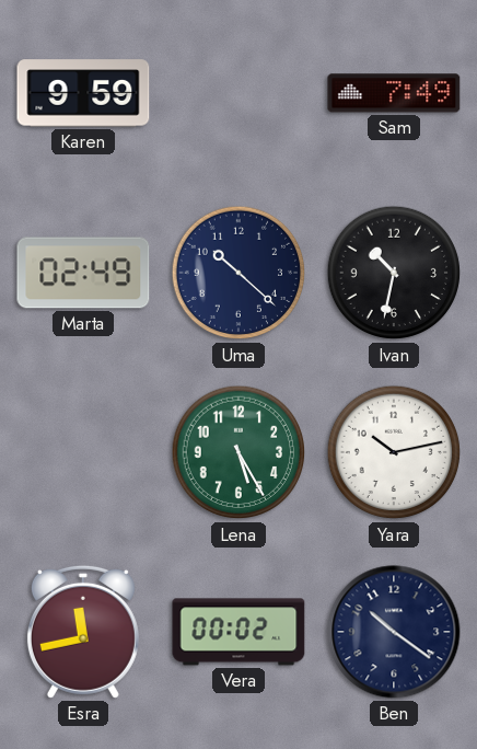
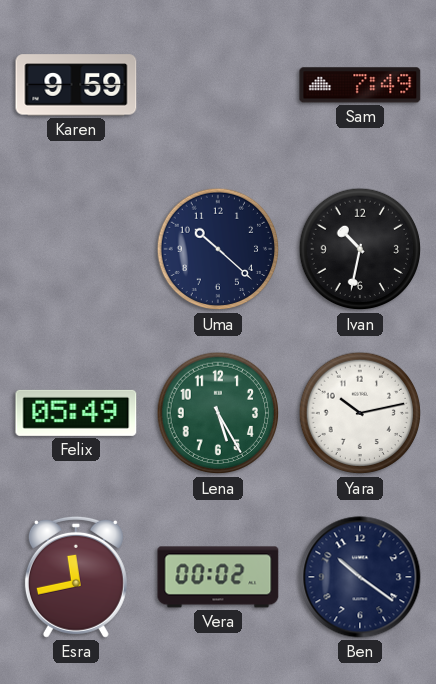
Marta: 02:49 -> none (83, 273)
Felix: none -> 05:49 (76, 413)
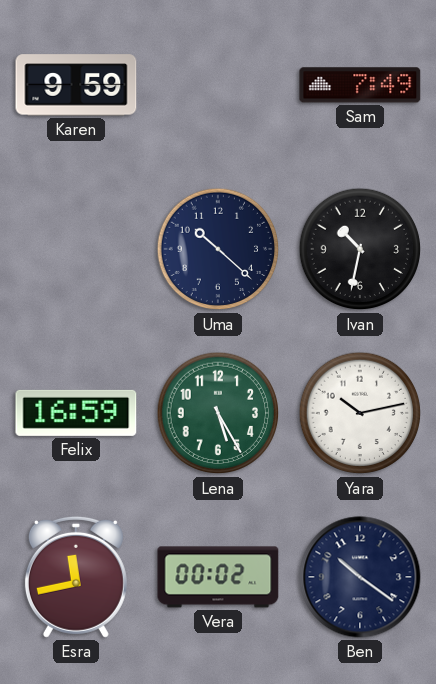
Felix: 05:49 -> 16:59 (76, 413)
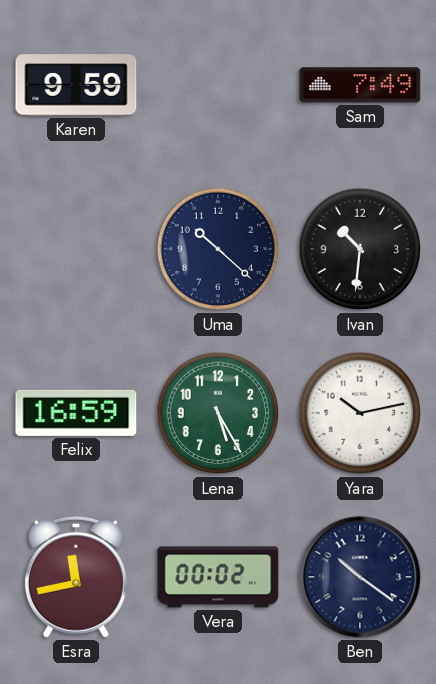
Ivan: 10:32 -> 10:31 (360, 249)
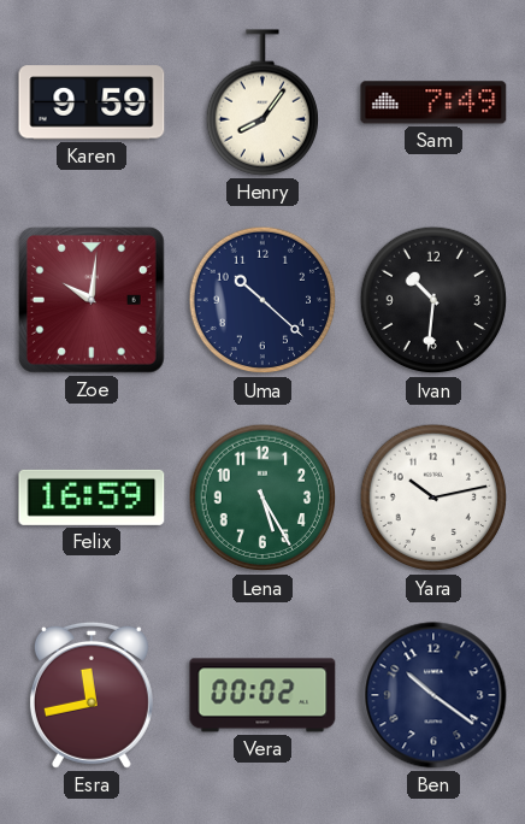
Henry: none -> 8:06 (261, 102)
Zoe: none -> 10:01 (92, 300)
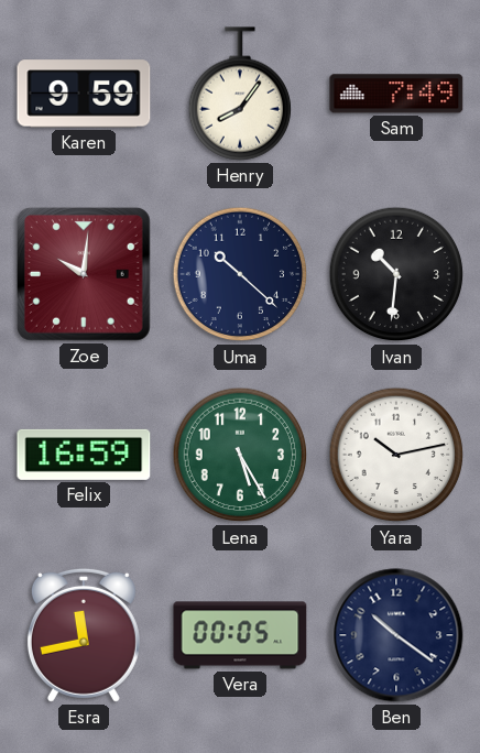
Vera: 00:02 -> 00:05 (240, 635)
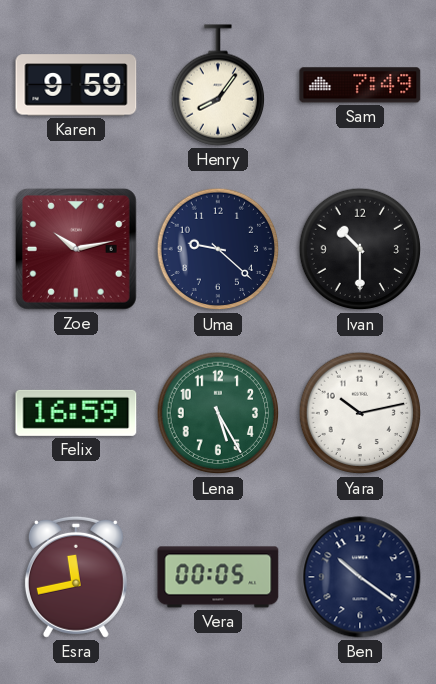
Zoe: 10:01 -> 10:13 (76, 249)
Uma: 10:22 -> 9:22 (218, 249)
Ivan: 10:31 -> 10:30 (360, 249)
